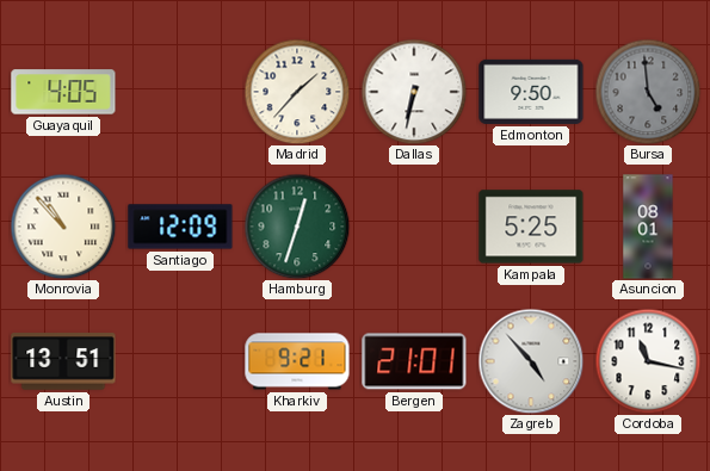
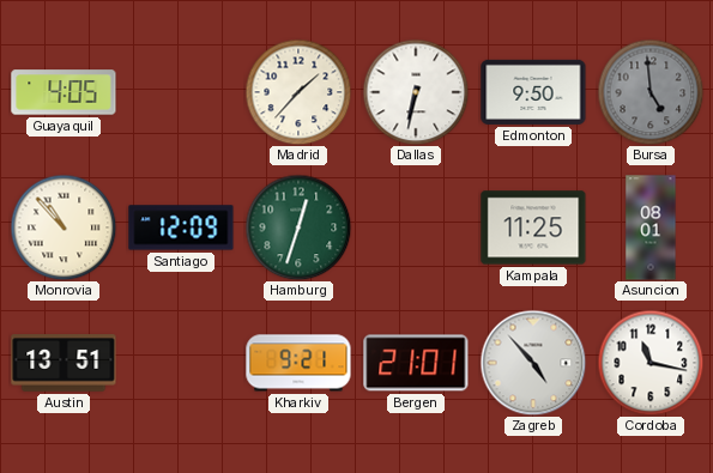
Kampala: 5:25 -> 11:25 (533, 228)
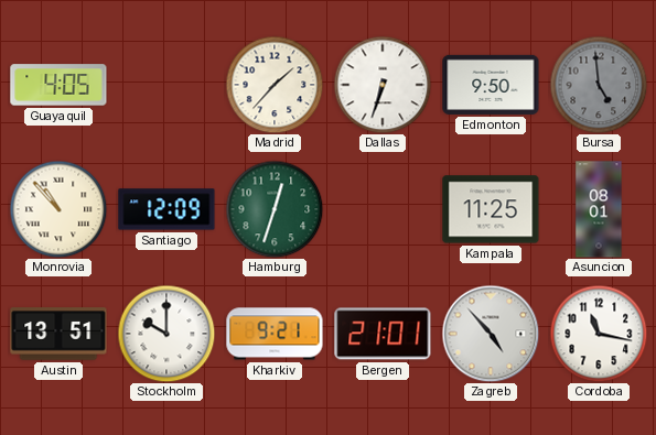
Dallas: 6:32 -> 6:33 (383, 85)
Stockholm: none -> 10:00 (166, 334)
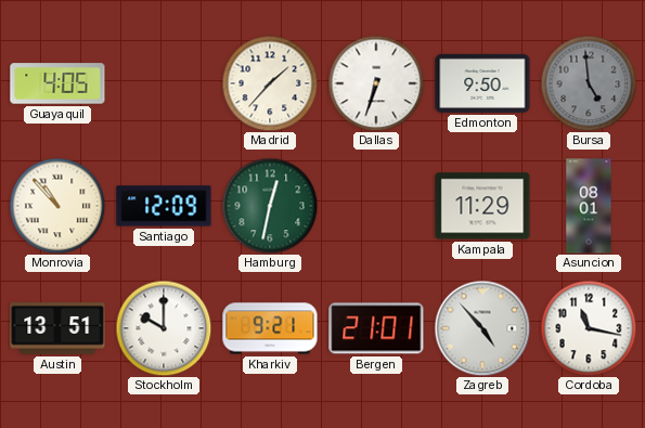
Hamburg: 12:33 -> 12:32 (270, 206)
Kampala: 11:25 -> 11:29 (482, 206)
